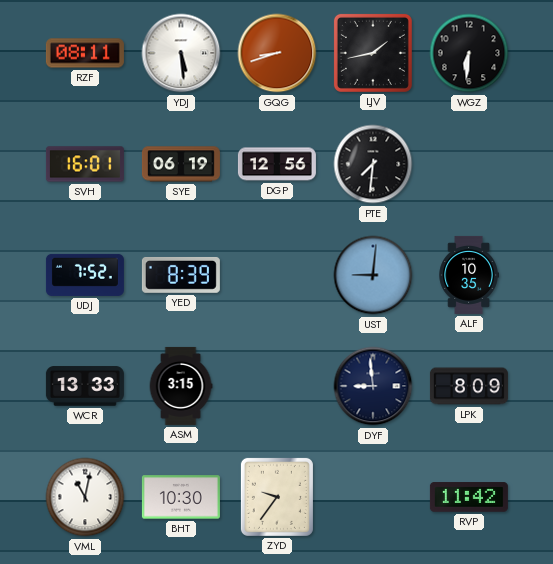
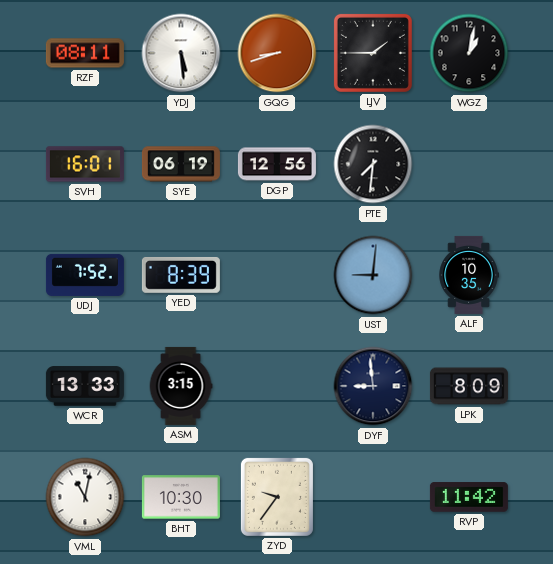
LJV: 1:43 -> 1:45 (373, 53)
WGZ: 6:31 -> 1:02 (469, 53)
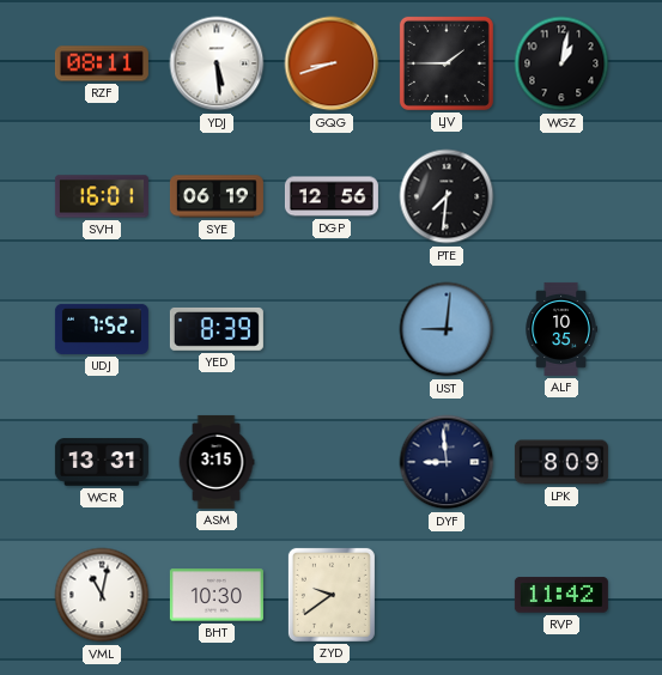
WCR: 13:33 -> 13:31 (102, 462)
ZYD: 9:36 -> 9:39 (332, 595)
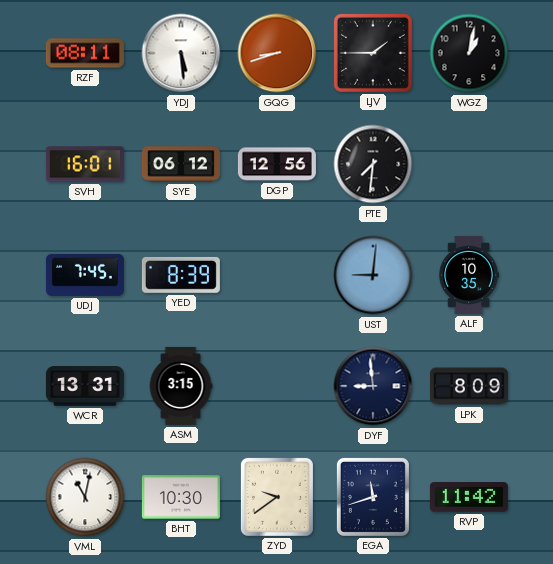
SYE: 06:19 -> 06:12 (181, 164)
UDJ: 7:52 -> 7:45 (85, 275)
EGA: none -> 11:42 (373, 497)
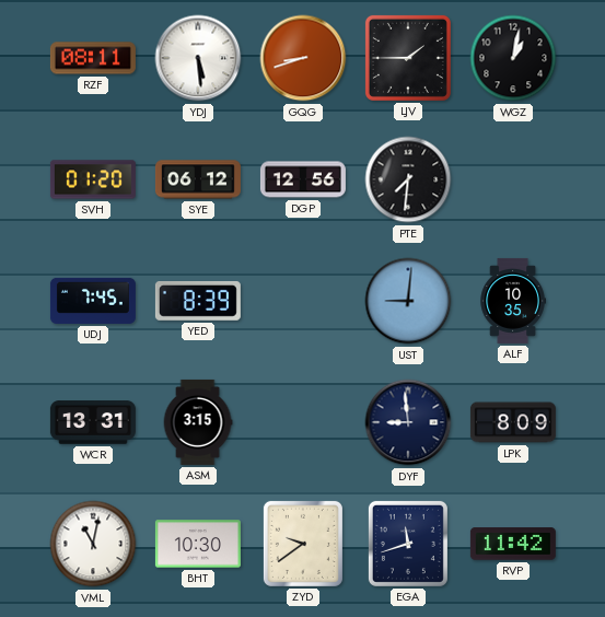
SVH: 16:01 -> 01:20 (93, 179)
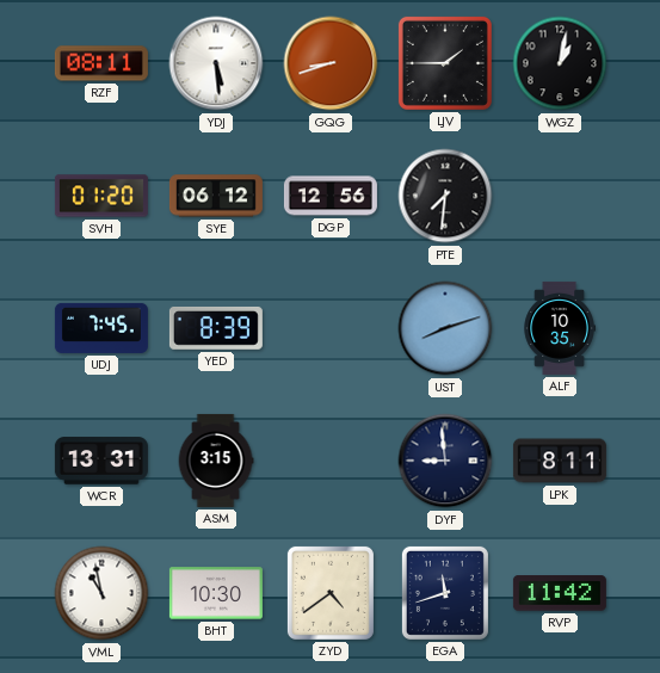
UST: 9:01 -> 8:12 (445, 328)
LPK: 8:09 -> 8:11 (560, 461)
VML: 11:02 -> 10:58 (101, 593)
ZYD: 9:39 -> 4:39 (331, 593)
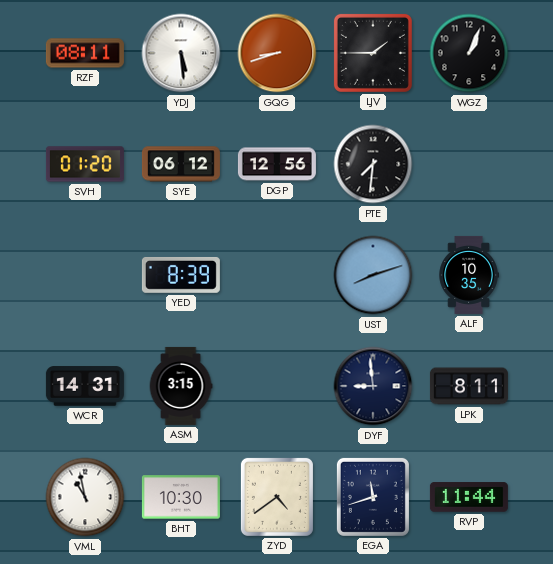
WGZ: 1:02 -> 1:04 (469, 53)
UDJ: 7:45 -> none (101, 328)
WCR: 13:31 -> 14:31 (85, 386)
RVP: 11:42 -> 11:44 (469, 497)
